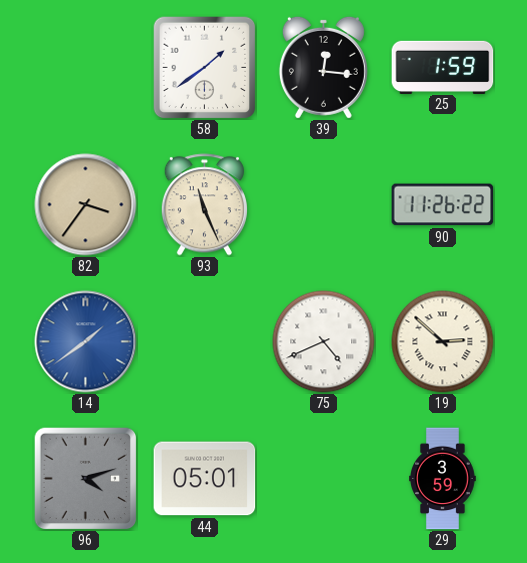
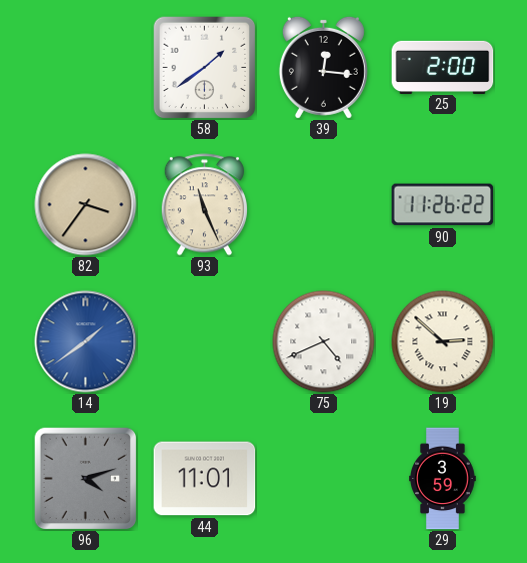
25: 1:59 -> 2:00 (443, 67)
44: 05:01 -> 11:01 (205, 479)
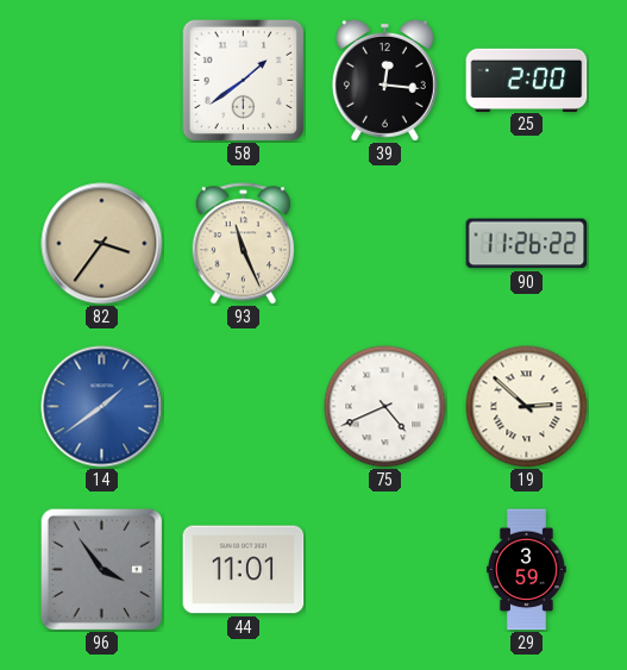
96: 4:12 -> 3:54 (101, 569)
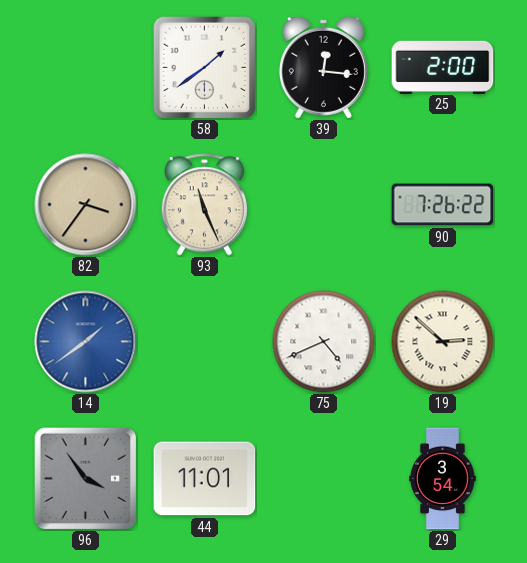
90: 11:26 -> 7:26 (443, 205)
29: 3:59 -> 3:54 (443, 479)
